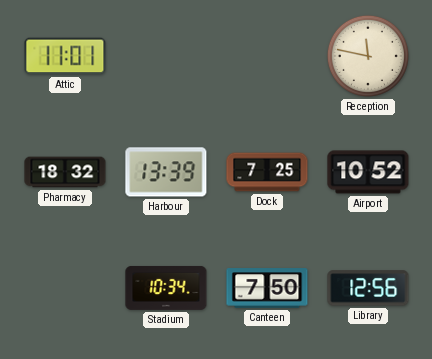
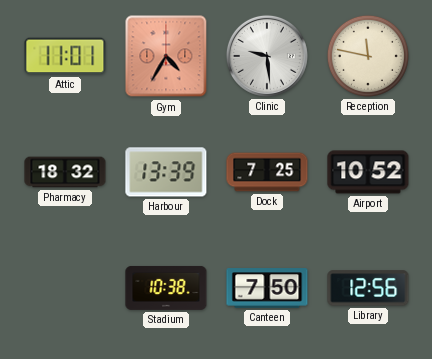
Gym: none -> 4:35 (166, 56)
Clinic: none -> 9:29 (267, 56)
Stadium: 10:34 -> 10:38 (166, 288)
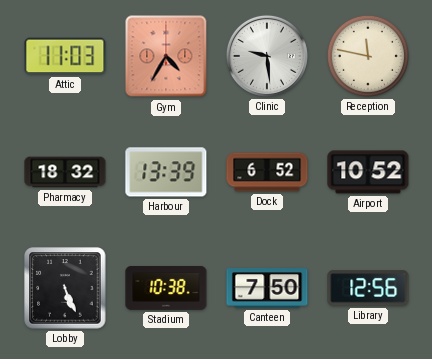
Attic: 11:01 -> 11:03 (65, 56)
Dock: 7:25 -> 6:52 (267, 172)
Lobby: none -> 5:26 (65, 288)
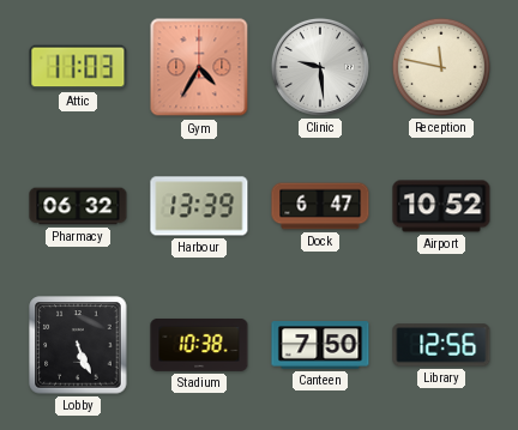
Pharmacy: 18:32 -> 06:32 (78, 206)
Dock: 6:52 -> 6:47 (320, 206)
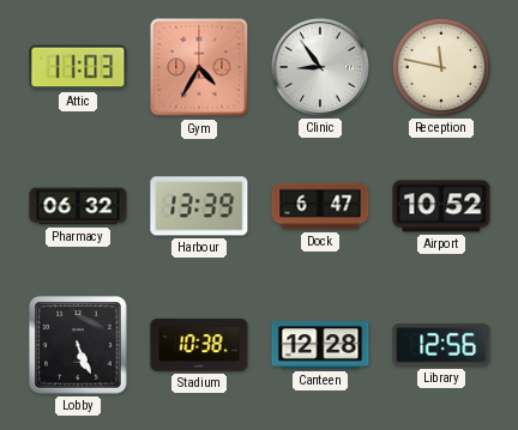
Clinic: 9:29 -> 8:54 (320, 67)
Canteen: 7:50 -> 12:28 (320, 345)
